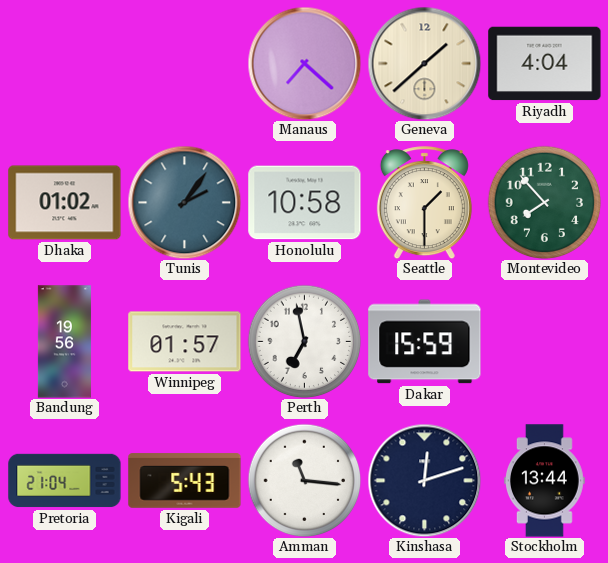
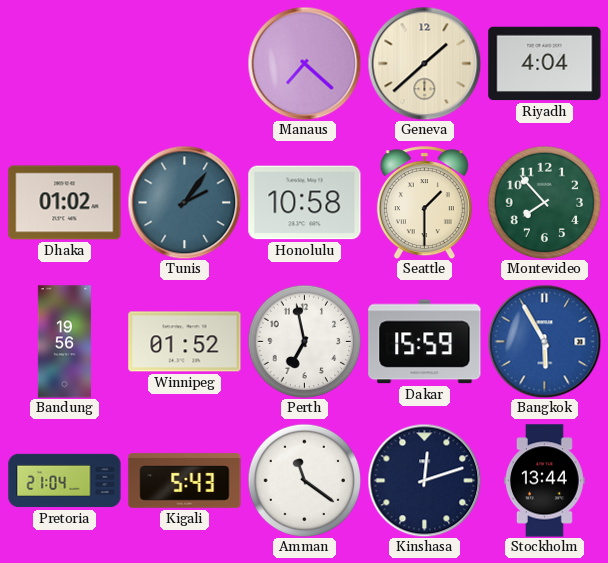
Winnipeg: 01:57 -> 01:52 (185, 342)
Bangkok: none -> 5:55 (544, 341)
Amman: 11:16 -> 11:21 (304, 480)
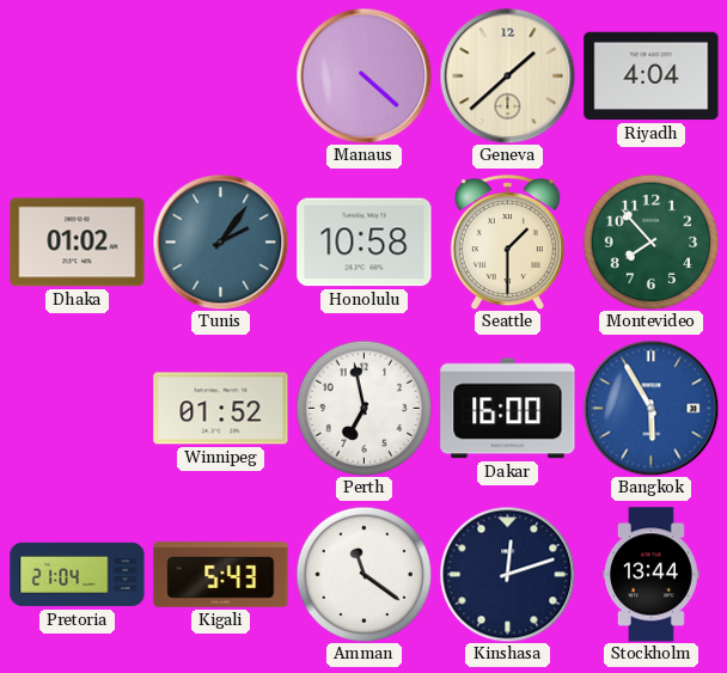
Manaus: 7:22 -> 4:22 (363, 75)
Bandung: 19:56 -> none (64, 342)
Dakar: 15:59 -> 16:00 (508, 409)
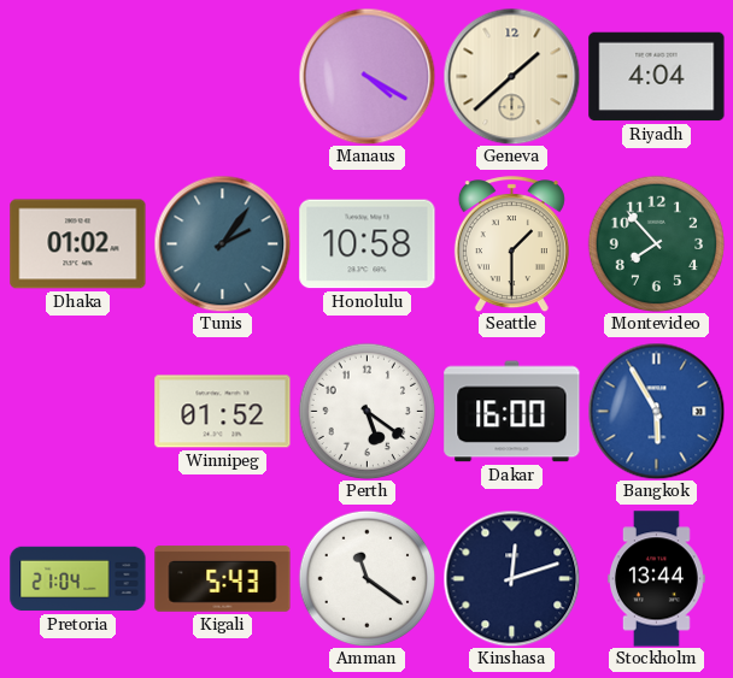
Manaus: 4:22 -> 4:20 (366, 76)
Perth: 6:58 -> 5:21 (366, 411)
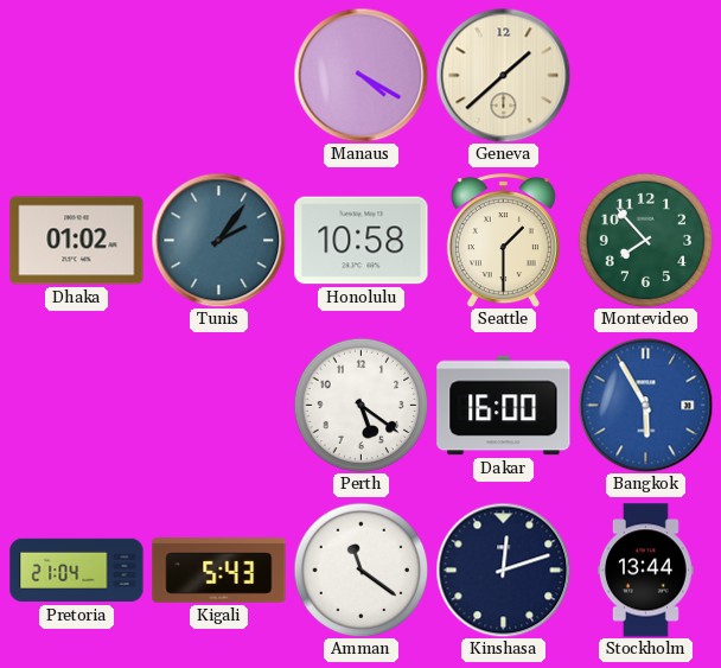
Riyadh: 4:04 -> none (657, 77)
Winnipeg: 01:52 -> none (223, 412)
